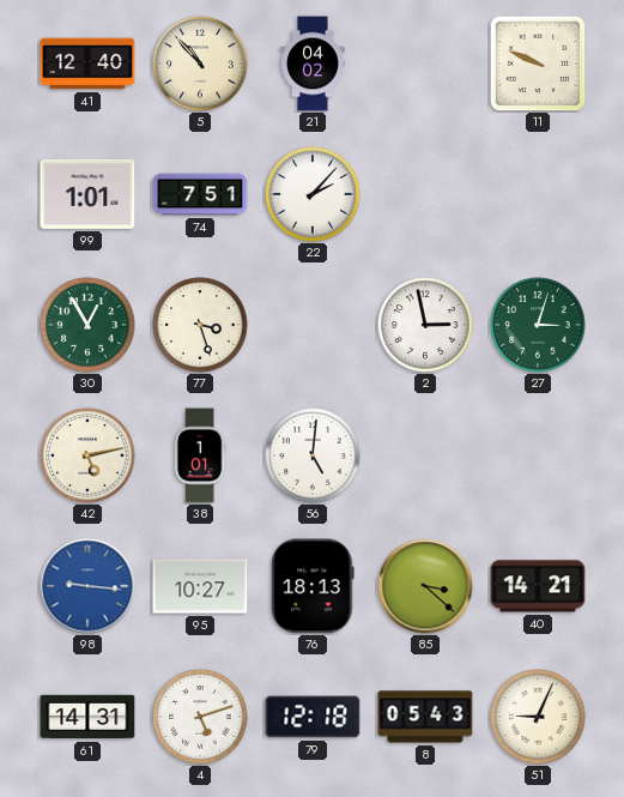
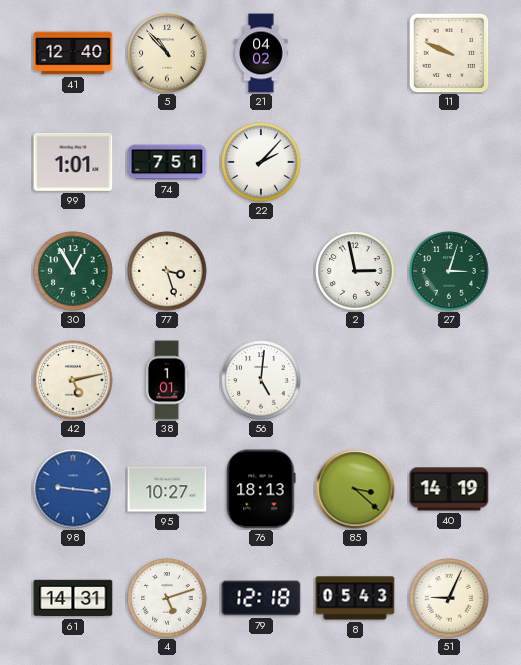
40: 14:21 -> 14:19 (449, 489)
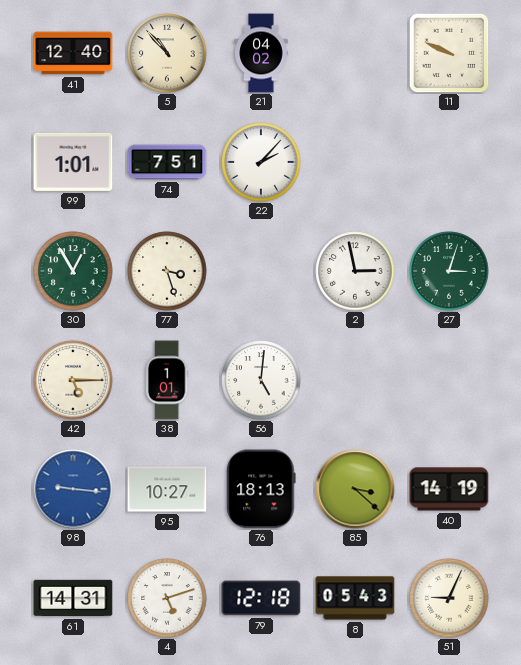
42: 5:13 -> 5:15 (73, 380)
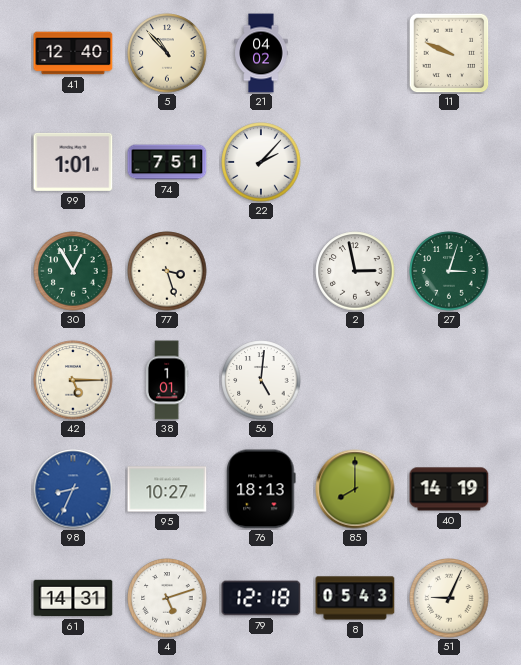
98: 9:16 -> 8:34 (73, 489)
85: 3:22 -> 8:00 (355, 489)
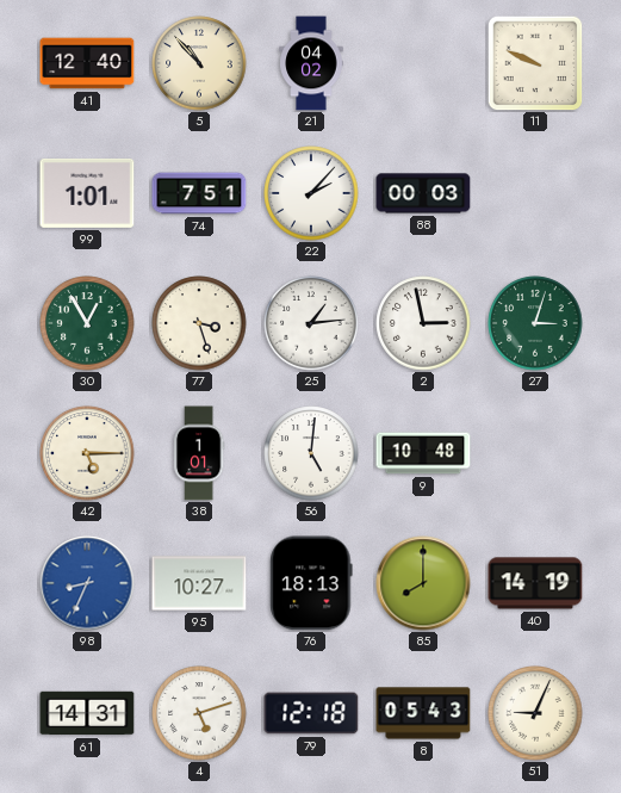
88: none -> 00:03 (423, 193)
25: none -> 1:14 (311, 323)
9: none -> 10:48 (423, 453)
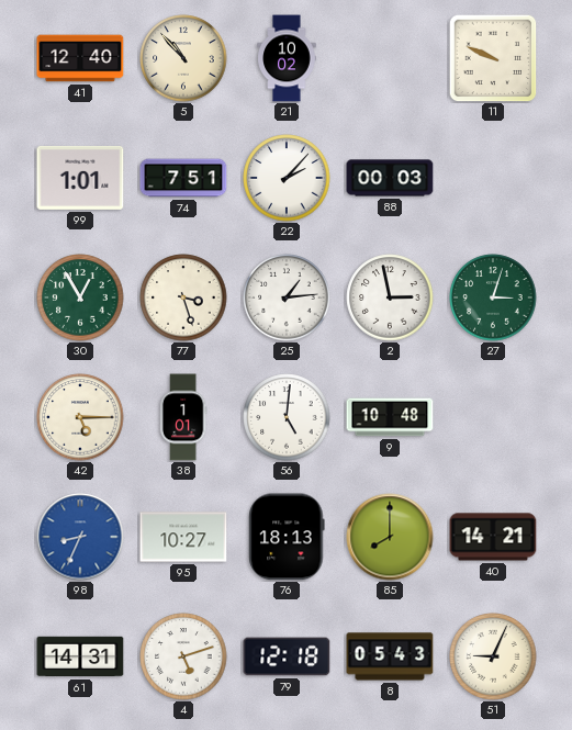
21: 04:02 -> 10:02 (287, 58)
40: 14:19 -> 14:21 (493, 537)
